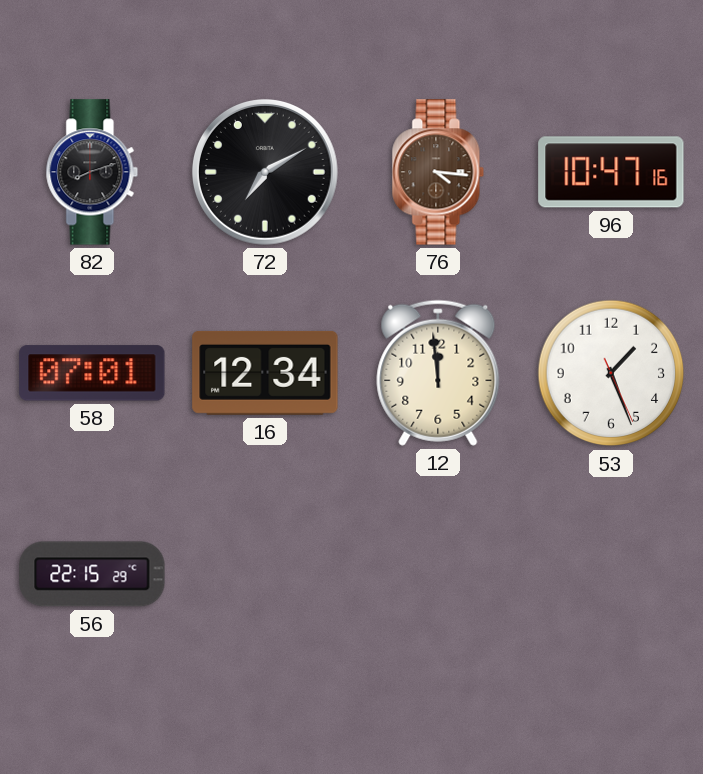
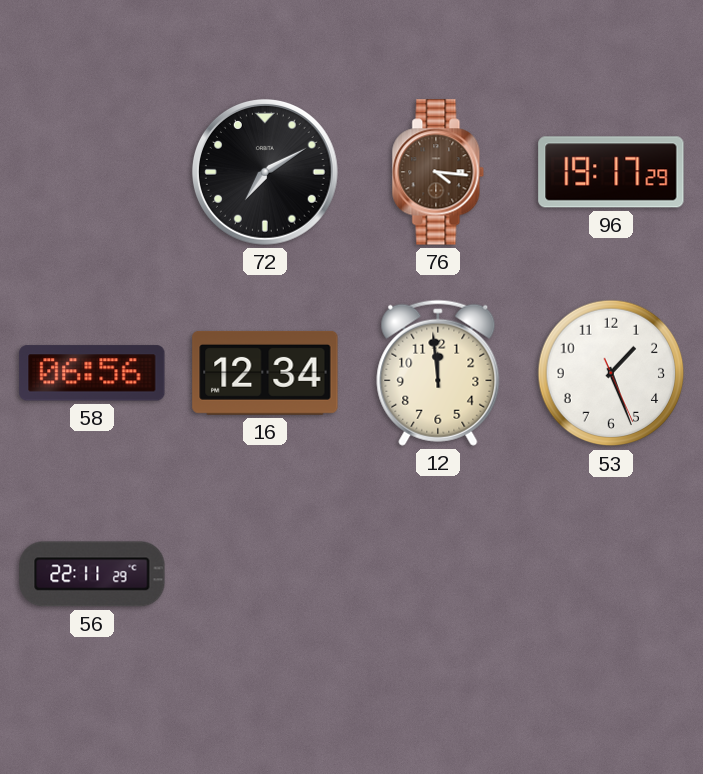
82: 8:12 -> none (92, 172)
96: 10:47 -> 19:17 (611, 172)
58: 07:01 -> 06:56 (92, 373)
56: 22:15 -> 22:11 (92, 574)
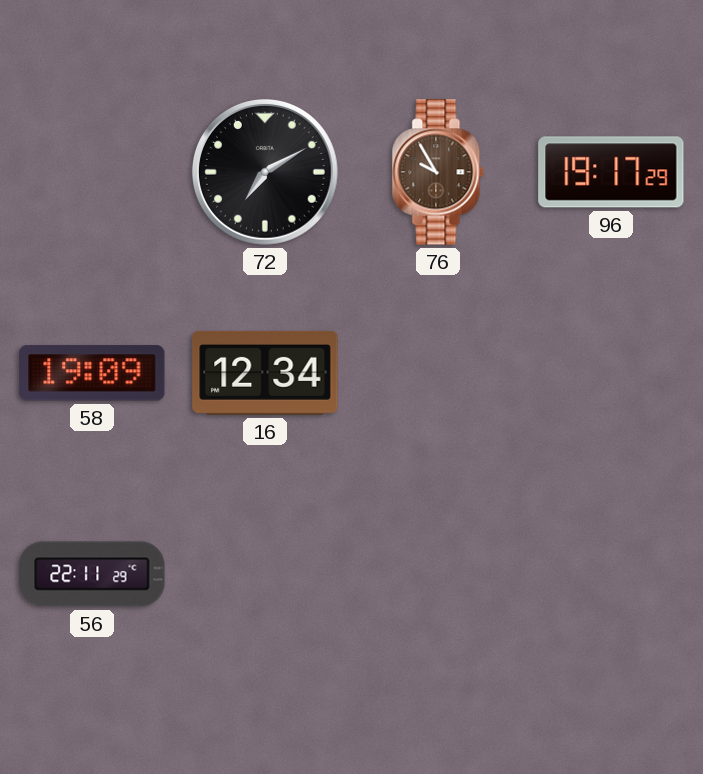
76: 4:16 -> 9:55 (438, 172)
58: 06:56 -> 19:09 (92, 373)
12: 11:59 -> none (438, 373)
53: 1:26 -> none (611, 373)
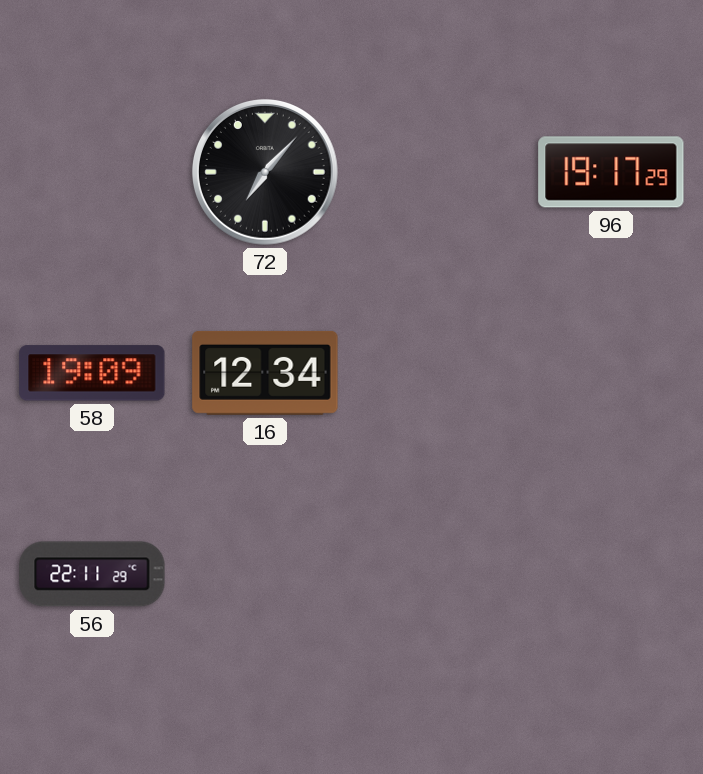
72: 7:10 -> 7:07 (265, 172)
76: 9:55 -> none (438, 172)
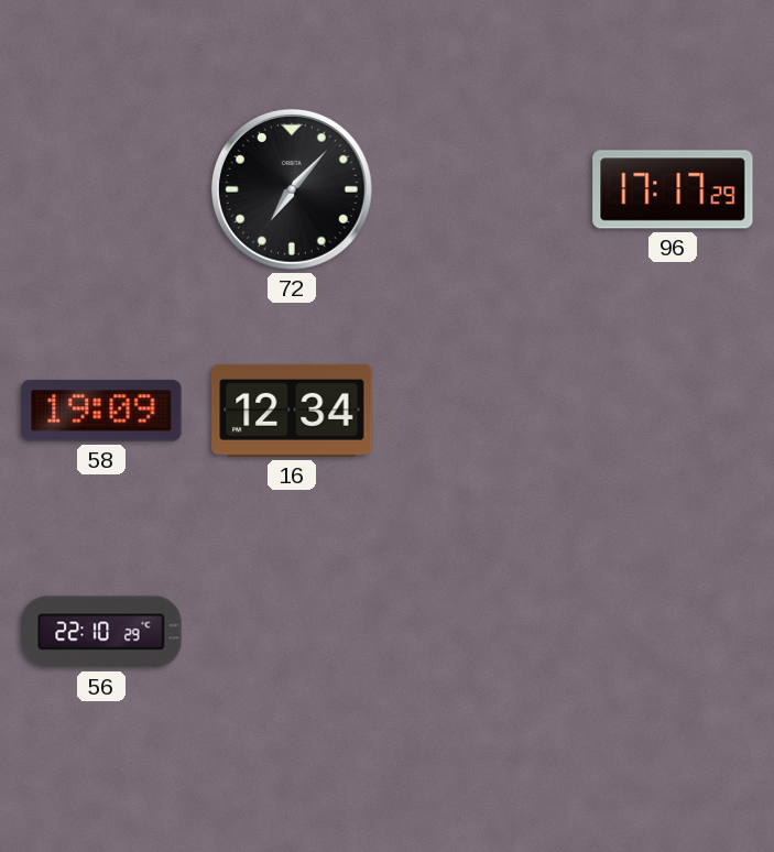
96: 19:17 -> 17:17 (673, 189)
56: 22:11 -> 22:10 (101, 632)
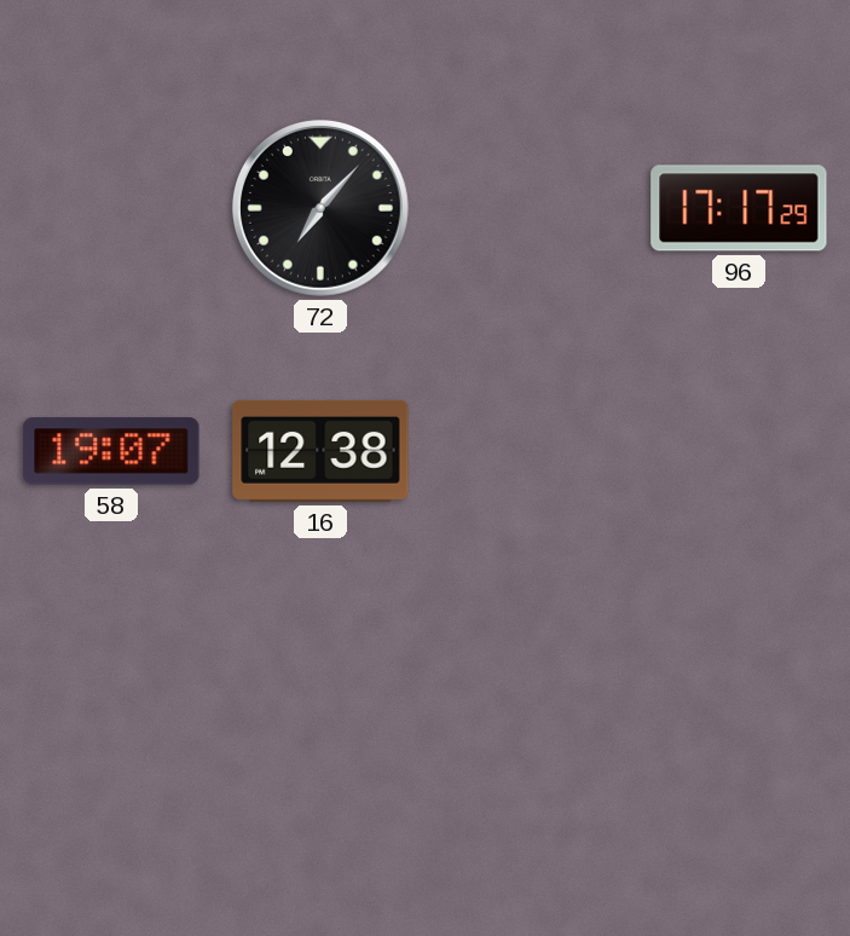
58: 19:09 -> 19:07 (111, 451)
16: 12:34 -> 12:38 (320, 451)
56: 22:10 -> none (101, 632)
